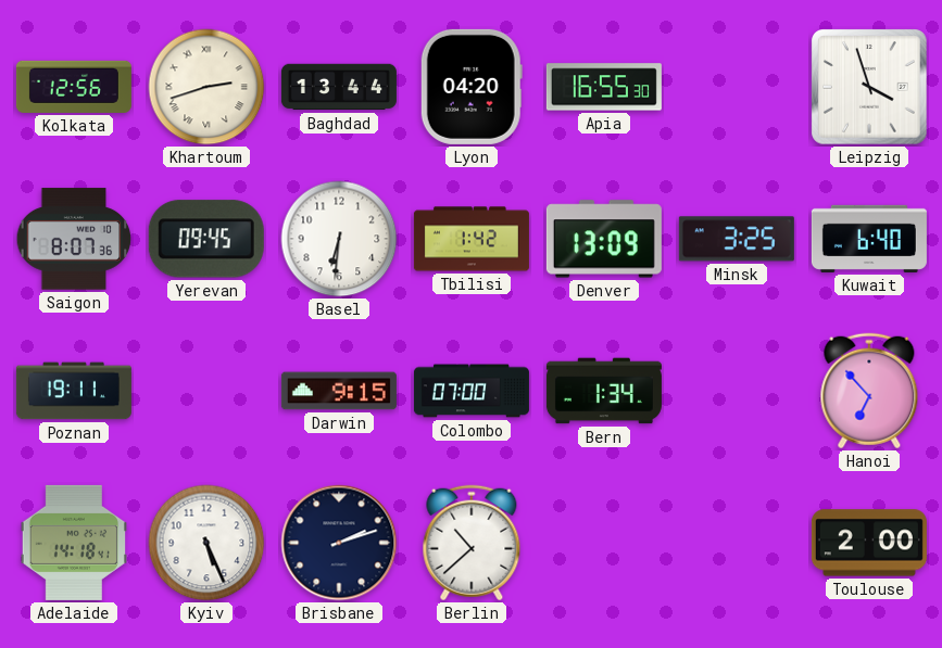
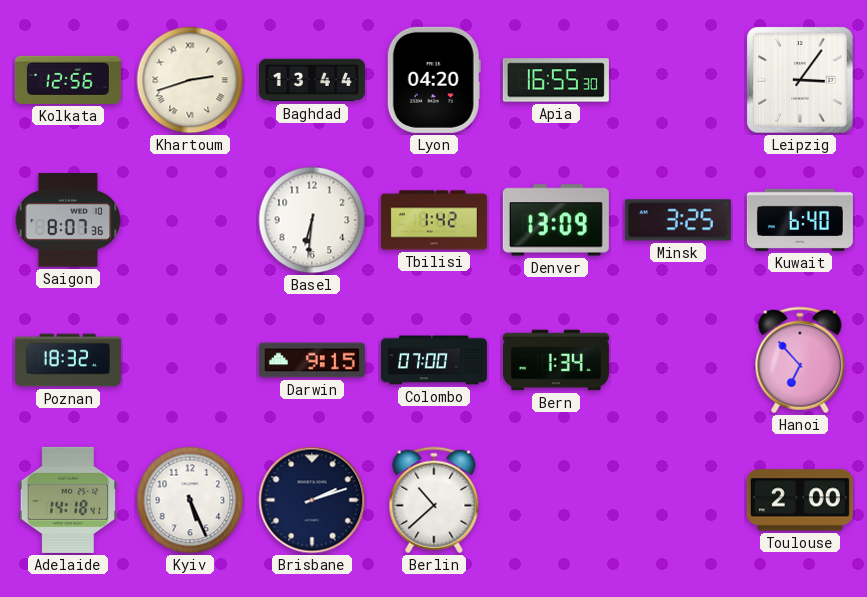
Leipzig: 3:57 -> 3:06 (800, 80)
Yerevan: 09:45 -> none (206, 239)
Poznan: 19:11 -> 18:32 (68, 360)
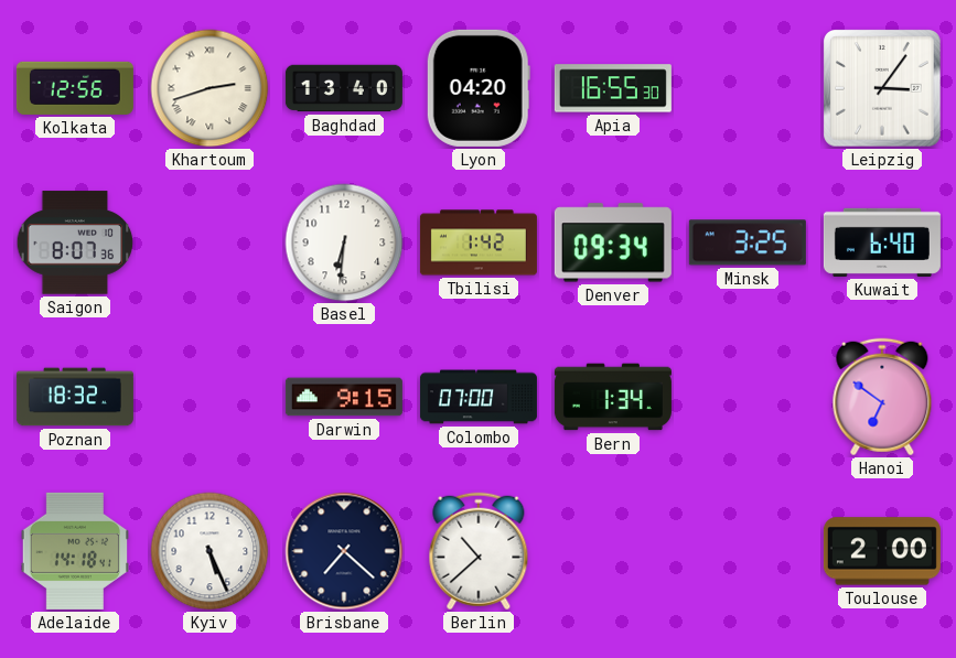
Baghdad: 13:44 -> 13:40 (344, 88)
Denver: 13:09 -> 09:34 (613, 242)
Hanoi: 6:53 -> 6:51 (882, 397)
Brisbane: 2:12 -> 7:22 (344, 551)
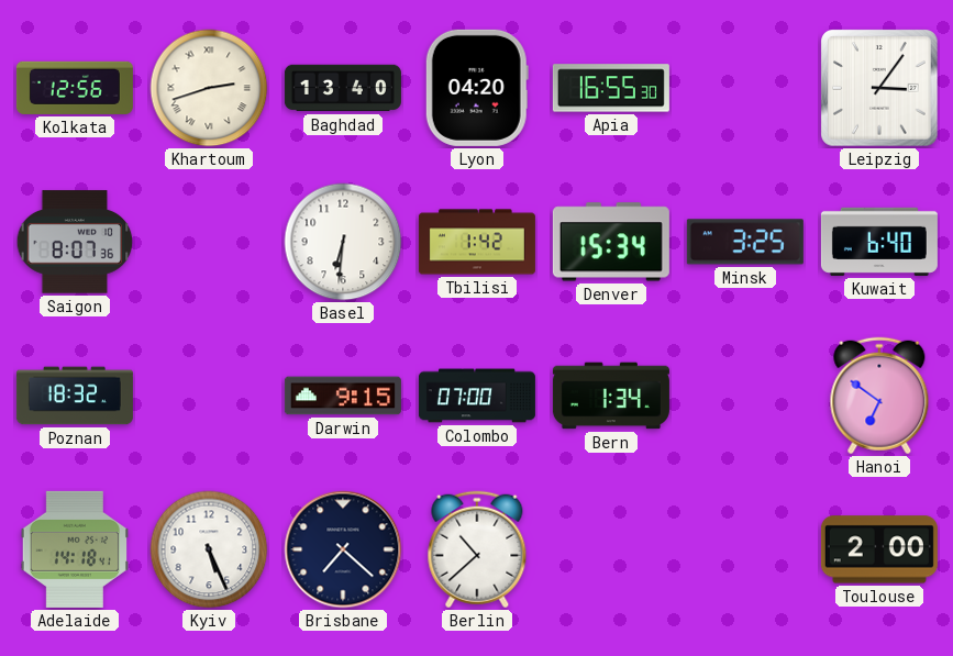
Denver: 09:34 -> 15:34 (611, 242)
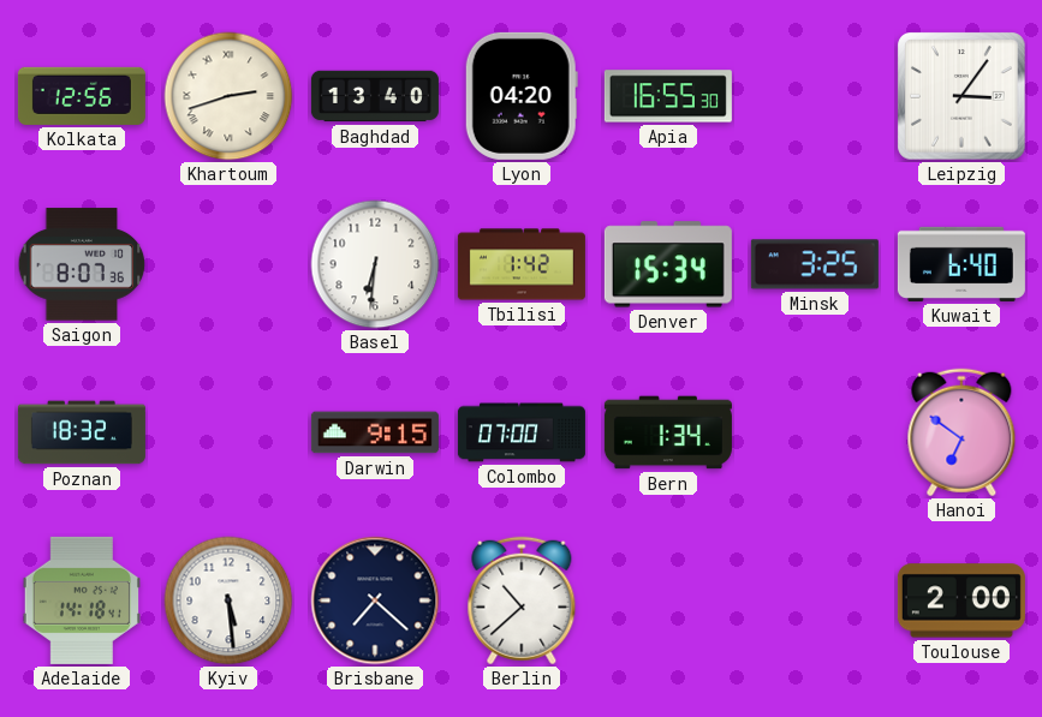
Kyiv: 5:26 -> 5:29 (228, 601)
